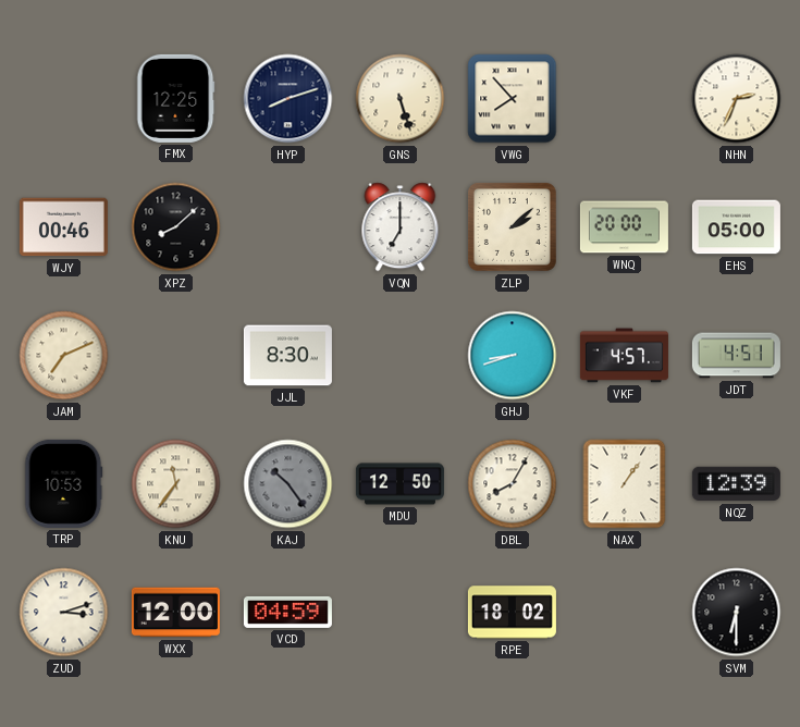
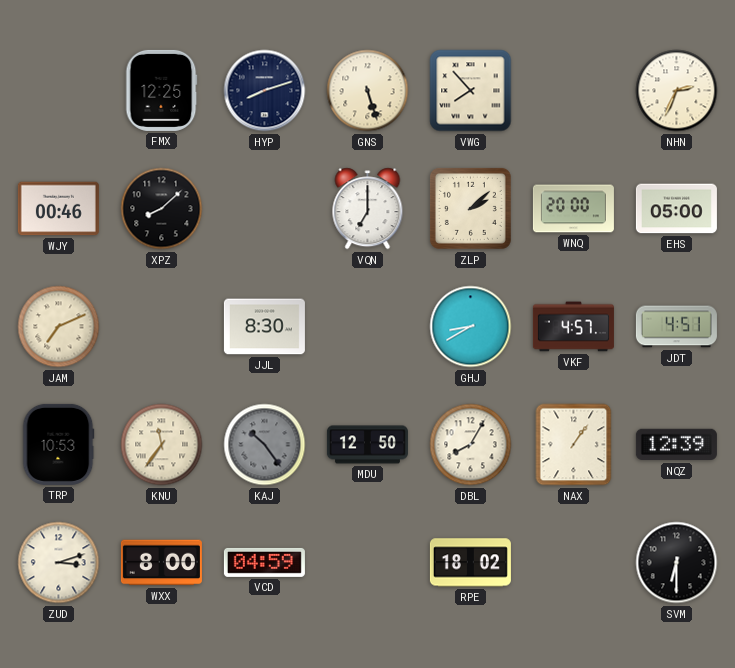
GHJ: 8:42 -> 8:40 (471, 327)
WXX: 12:00 -> 8:00 (161, 563)
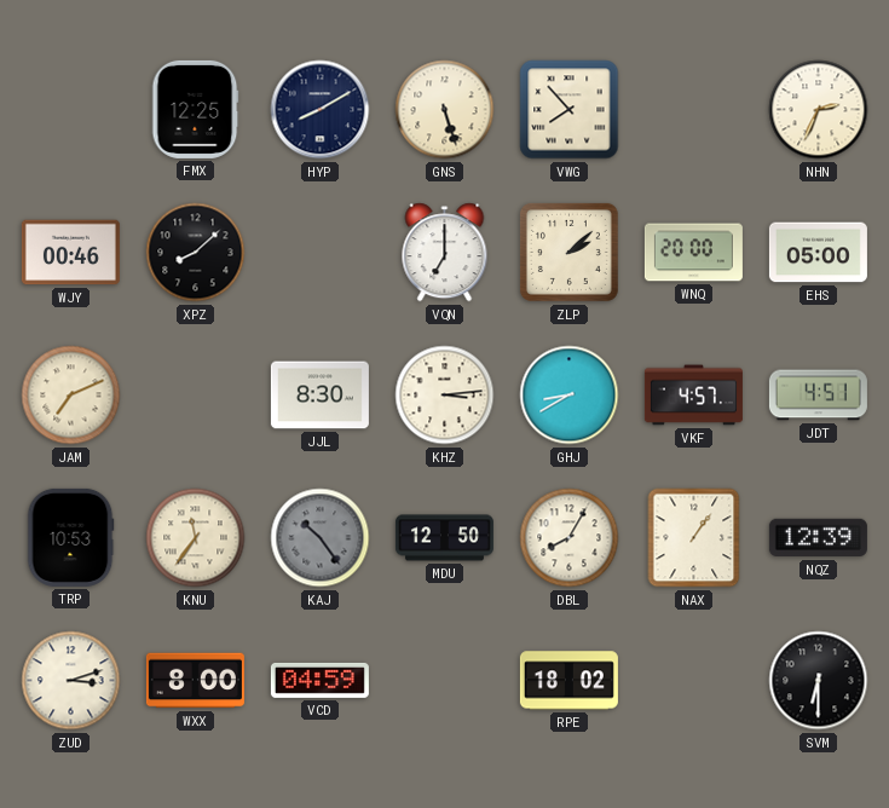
HYP: 8:12 -> 8:10 (321, 110)
KHZ: none -> 3:14 (445, 396)
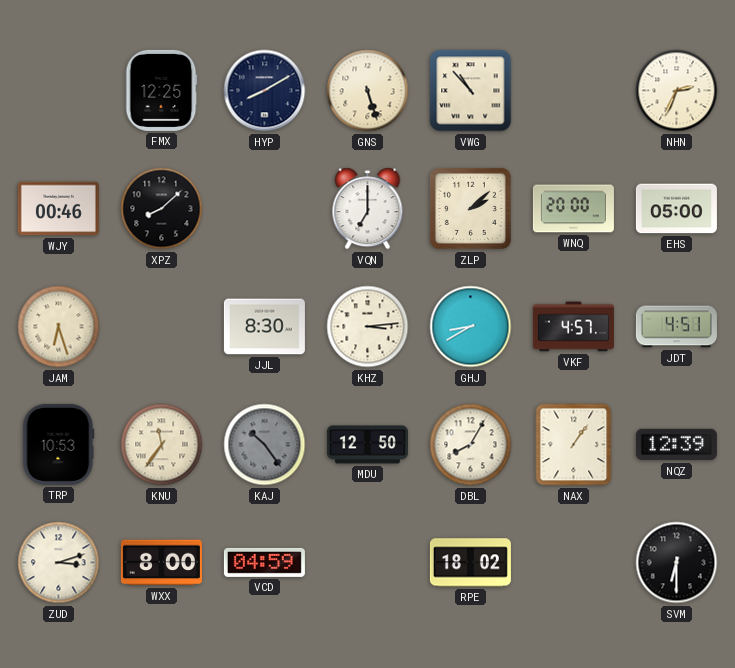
VWG: 7:53 -> 10:53 (471, 91)
JAM: 7:11 -> 6:27 (59, 327)
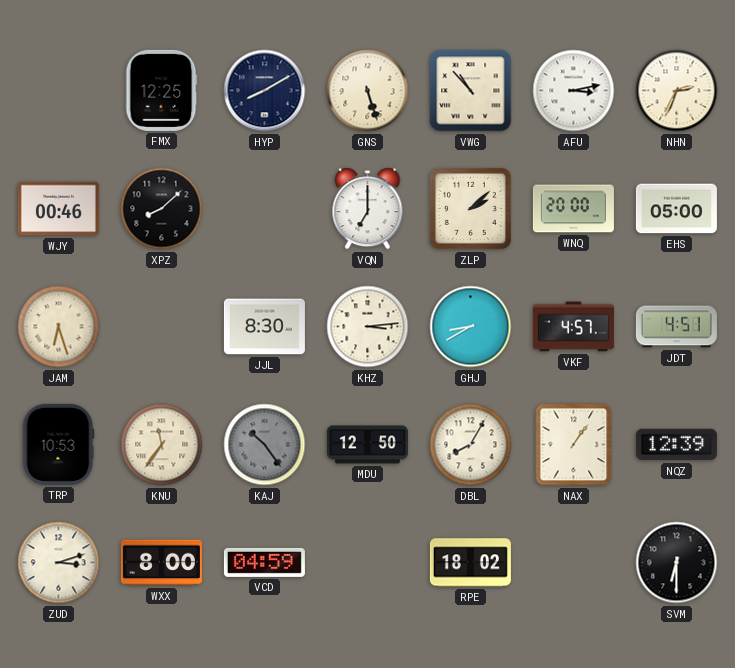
AFU: none -> 3:13 (574, 91)
